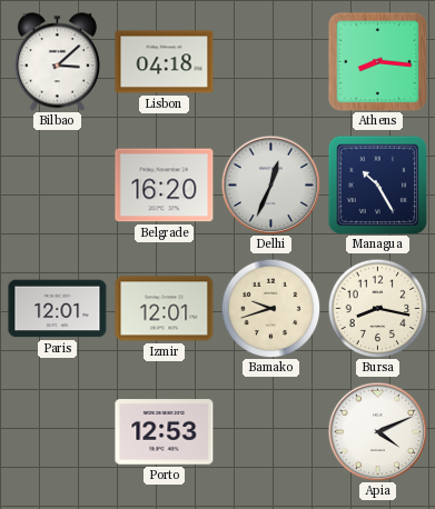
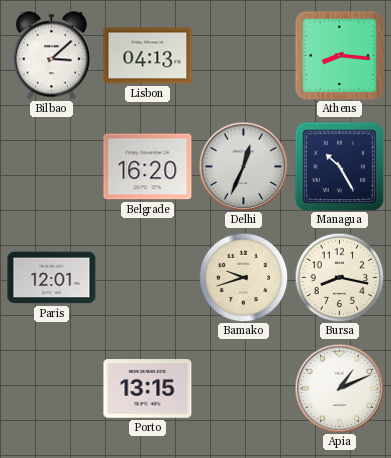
Lisbon: 04:18 -> 04:13 (148, 56)
Izmir: 12:01 -> none (165, 309)
Porto: 12:53 -> 13:15 (148, 389)
Apia: 4:11 -> 1:11 (339, 388)
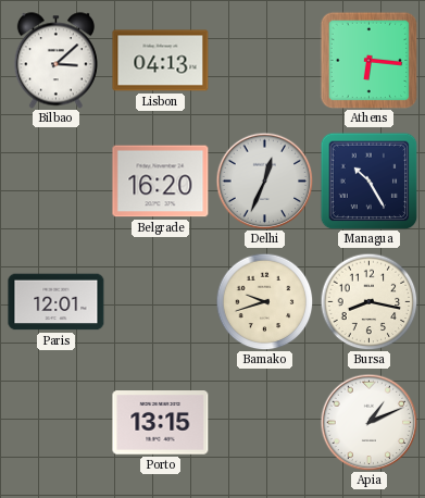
Athens: 8:16 -> 6:16 (368, 60)
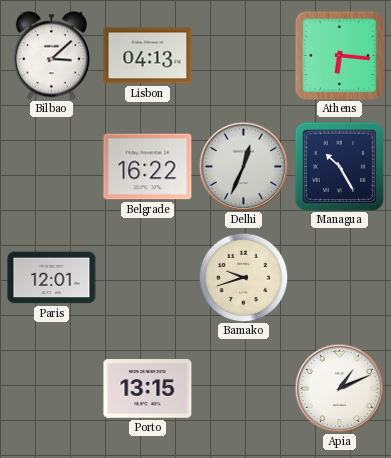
Belgrade: 16:20 -> 16:22 (148, 167)
Bursa: 8:17 -> none (368, 301)
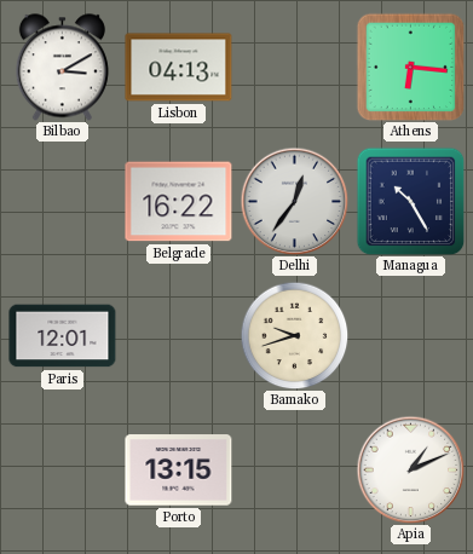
Bilbao: 3:08 -> 3:10 (62, 68)
Delhi: 12:34 -> 12:36 (294, 201)
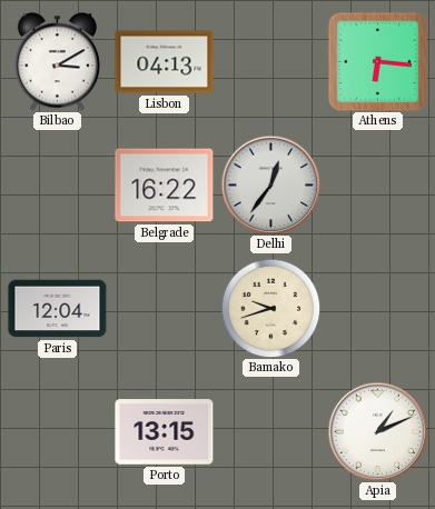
Managua: 10:25 -> none (410, 201)
Paris: 12:01 -> 12:04 (58, 309)
